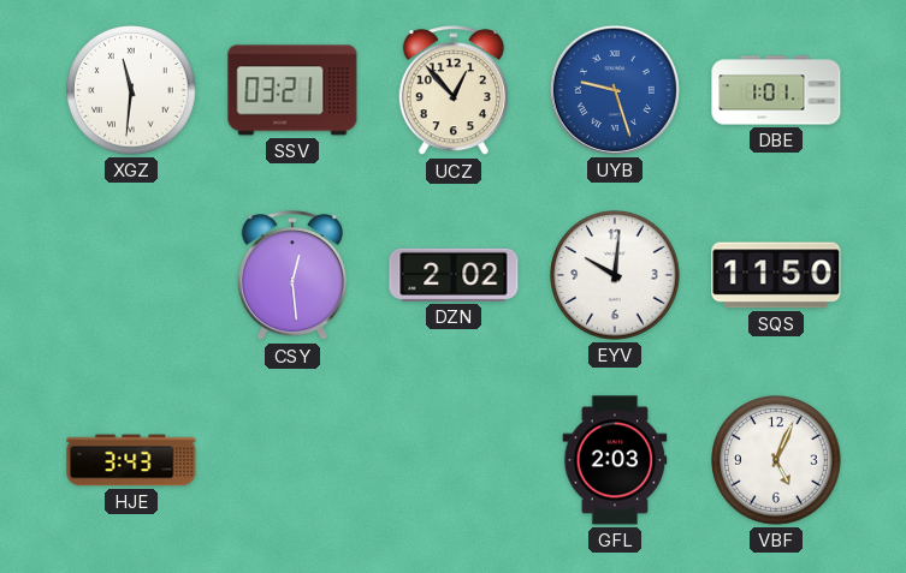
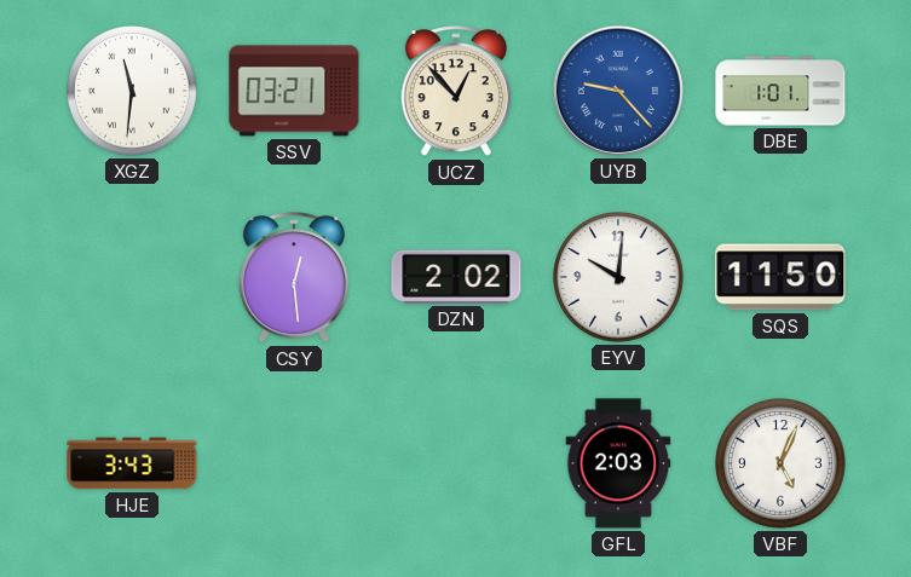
UYB: 9:27 -> 9:23 (618, 91)
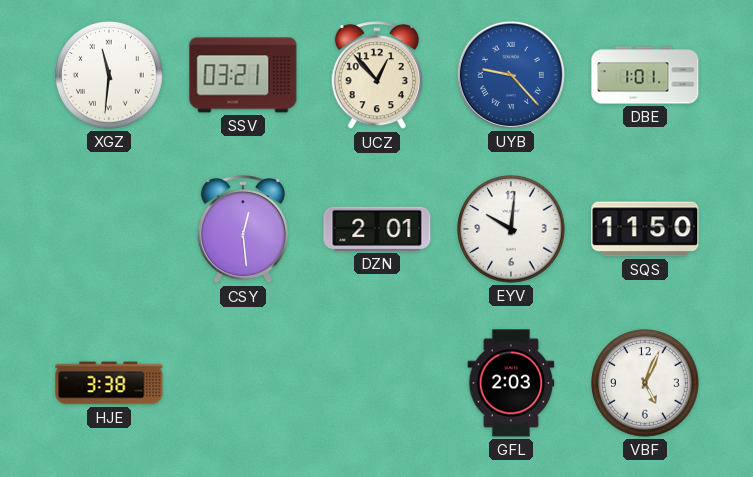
DZN: 2:02 -> 2:01 (377, 229)
HJE: 3:43 -> 3:38 (109, 383)
